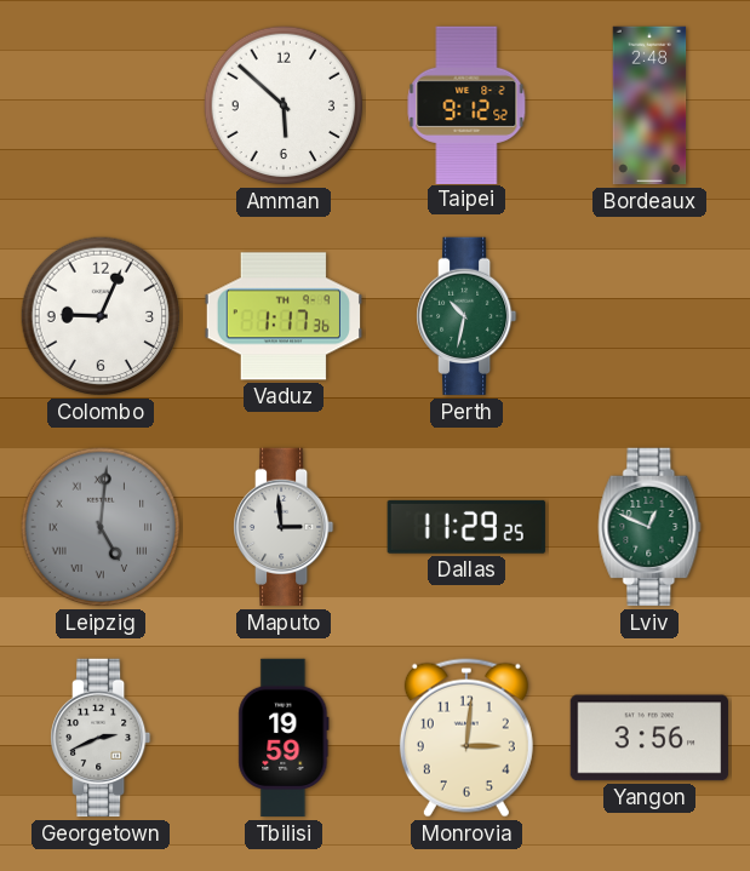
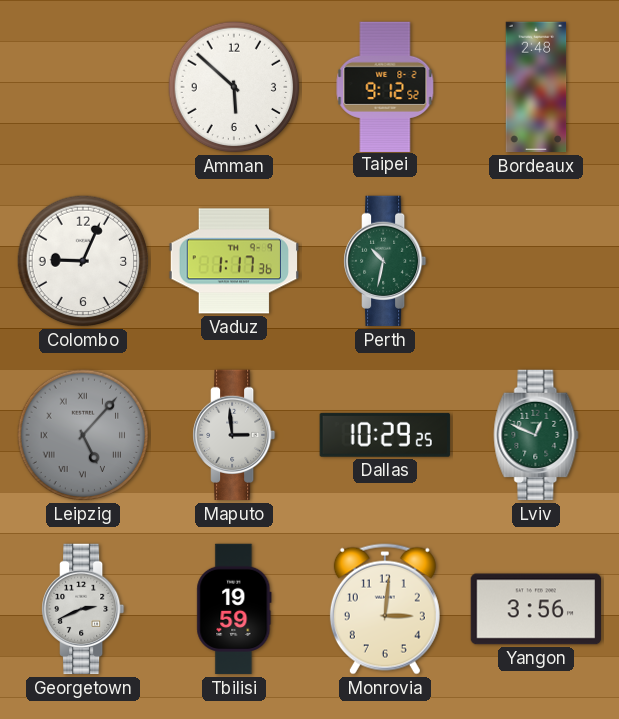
Leipzig: 5:01 -> 5:07 (83, 435)
Dallas: 11:29 -> 10:29 (385, 435)
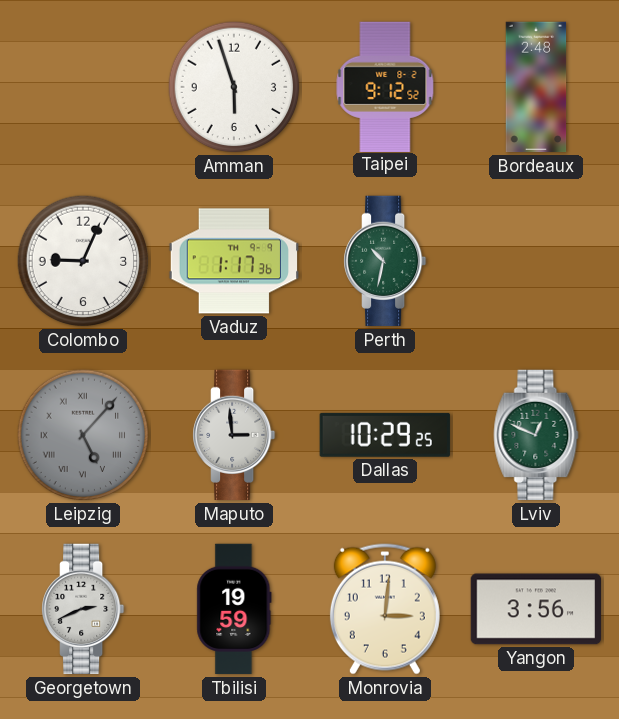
Amman: 5:52 -> 5:57 (234, 87)
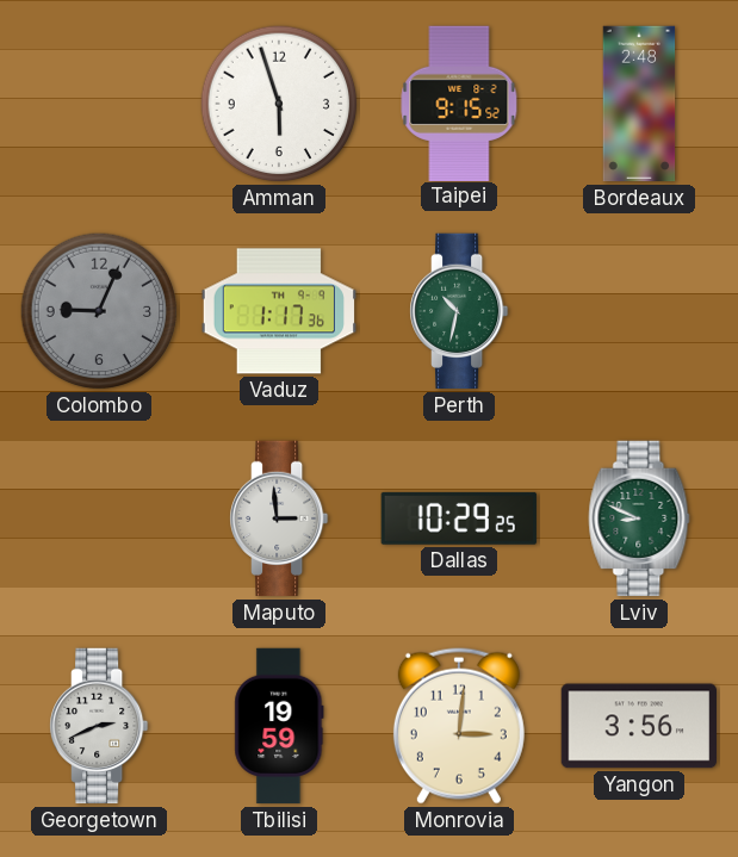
Taipei: 9:12 -> 9:15 (459, 103)
Colombo dial: white -> grey (99, 311)
Leipzig: 5:07 -> none (83, 435)
Lviv: 12:49 -> 8:49 (639, 518)
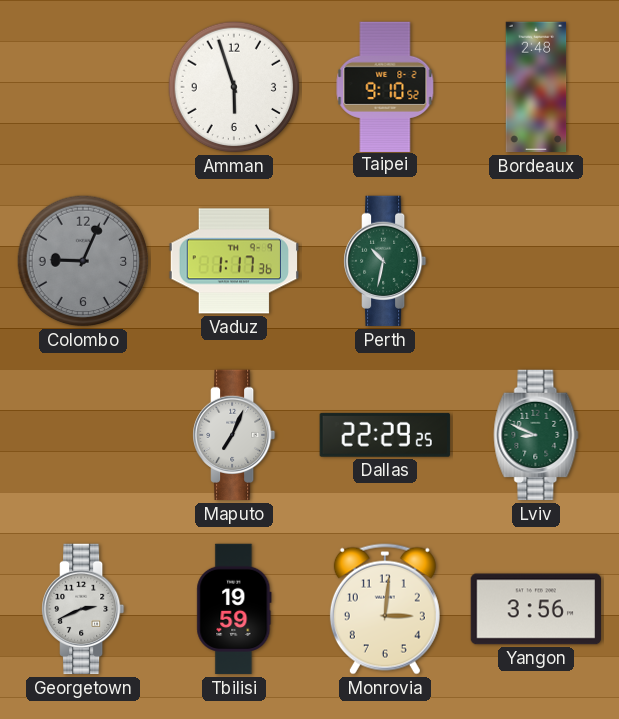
Taipei: 9:15 -> 9:10 (385, 86)
Maputo: 2:59 -> 7:04 (235, 435)
Dallas: 10:29 -> 22:29 (385, 435)
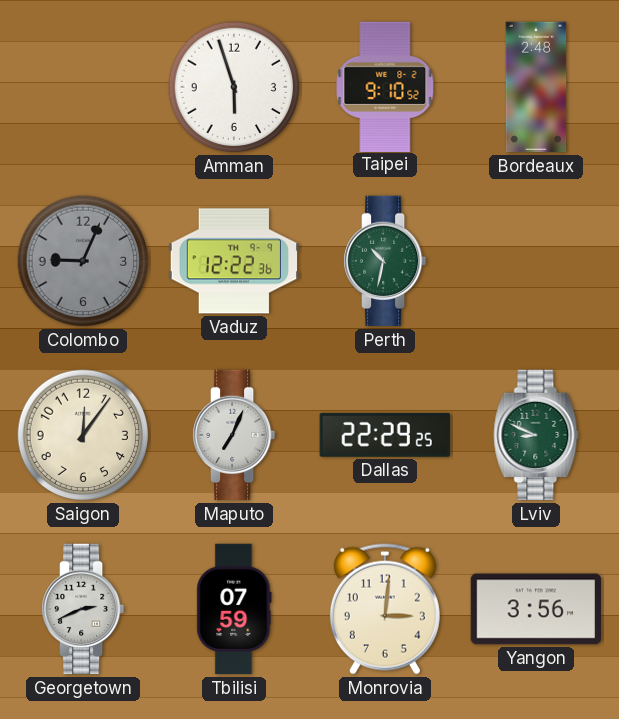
Vaduz: 1:17 -> 12:22 (234, 261)
Saigon: none -> 12:06 (83, 435)
Tbilisi: 19:59 -> 07:59 (234, 609)
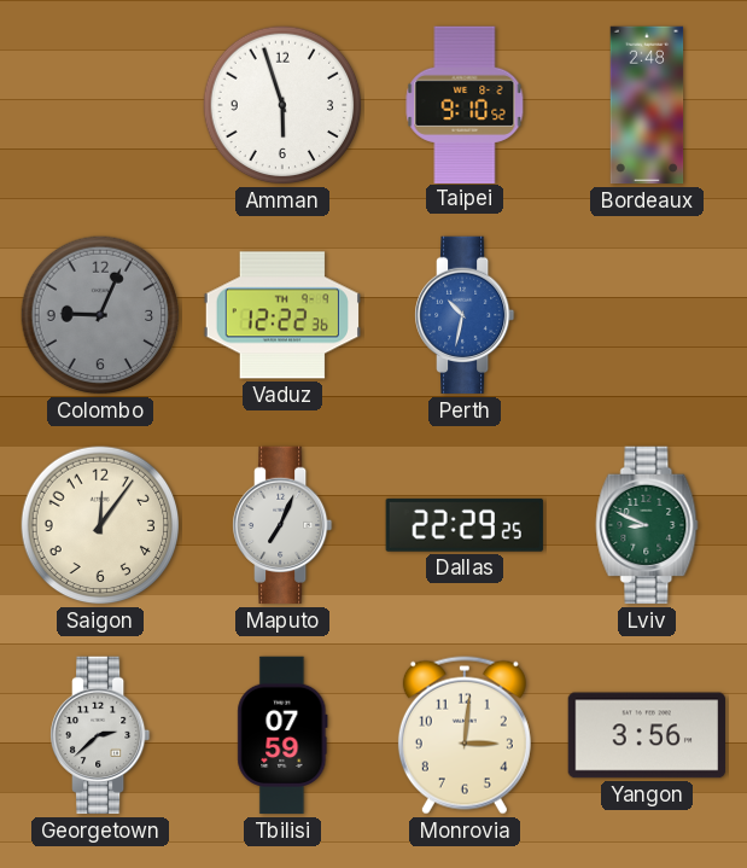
Perth dial: green -> blue (466, 315)
Georgetown: 2:41 -> 2:38 (101, 735)
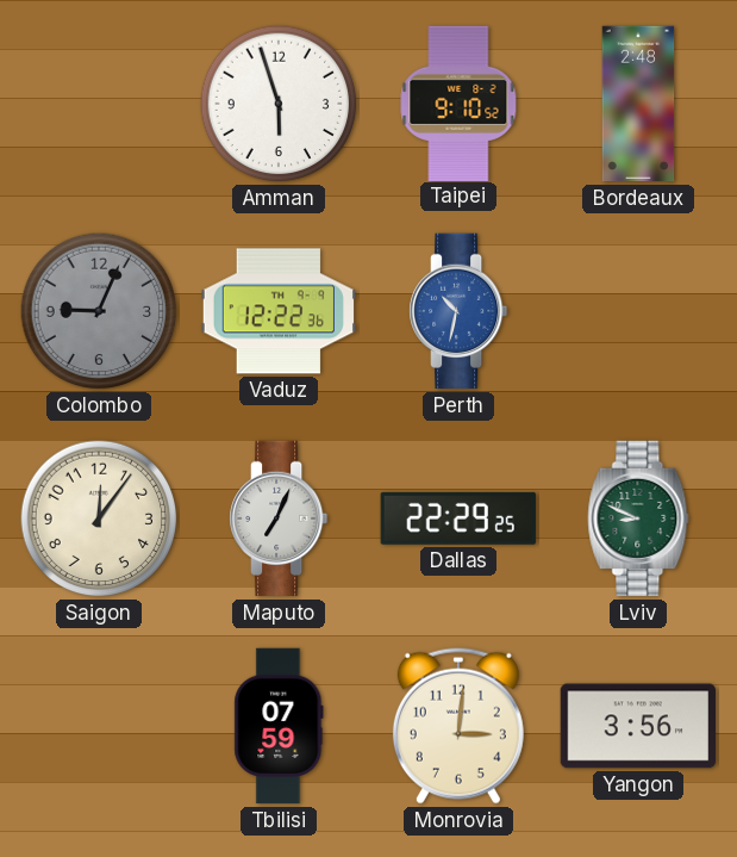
Georgetown: 2:38 -> none (101, 735)
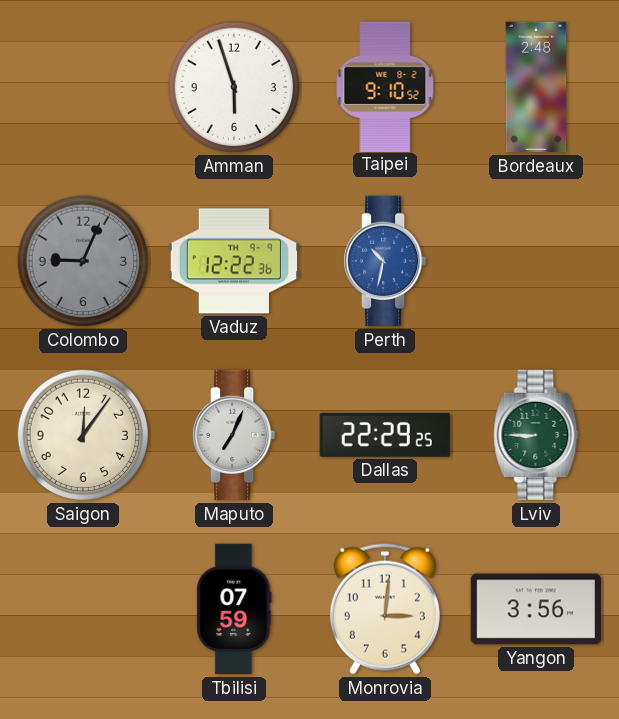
Lviv: 8:49 -> 8:45 (536, 435)
